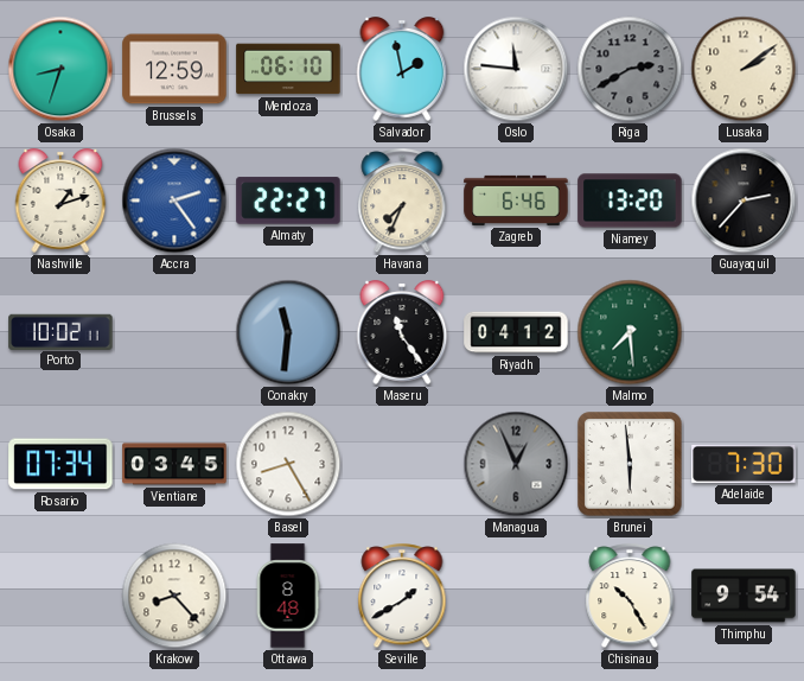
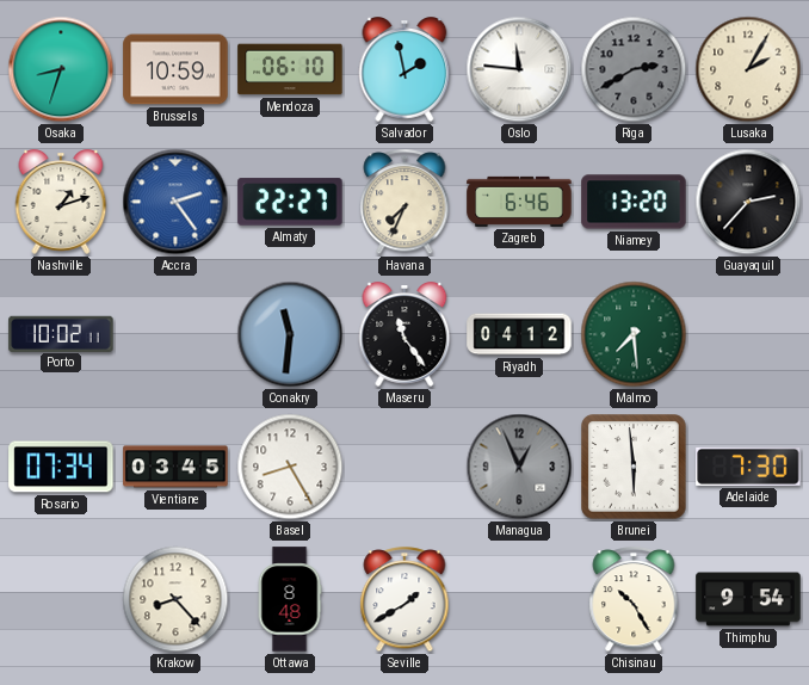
Brussels: 12:59 -> 10:59 (175, 69)
Lusaka: 2:09 -> 2:05 (748, 69)
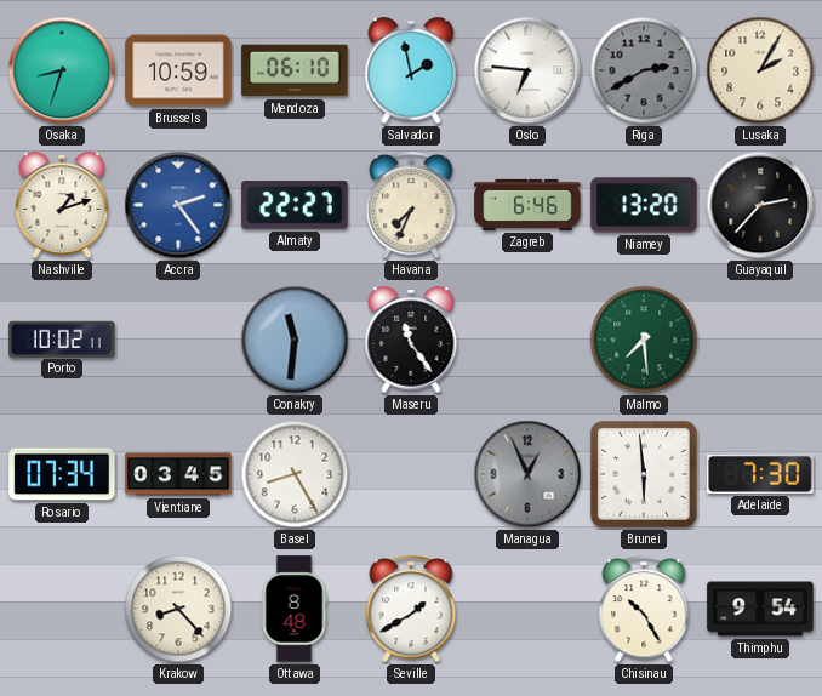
Oslo: 11:46 -> 6:46 (527, 70)
Riyadh: 04:12 -> none (519, 334)
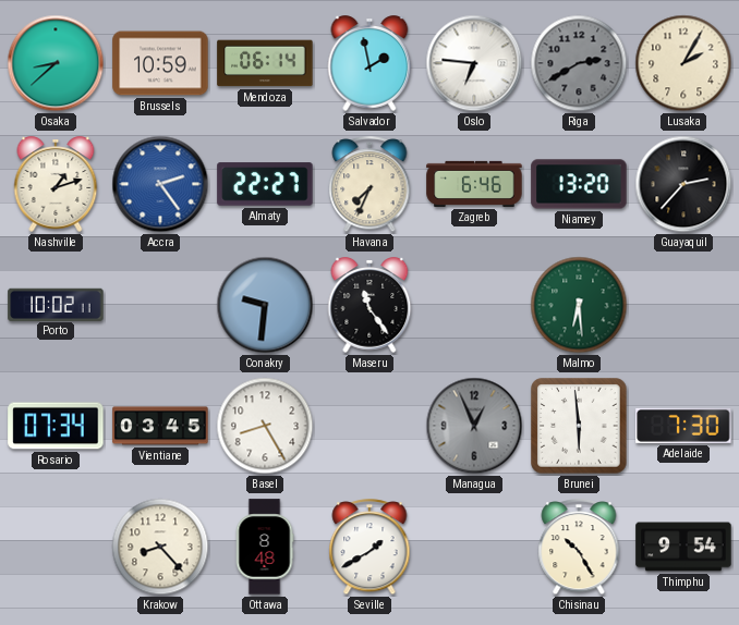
Osaka: 8:33 -> 8:38 (56, 63)
Mendoza: 06:10 -> 06:14 (265, 63)
Conakry: 11:31 -> 9:31 (265, 305)
Malmo: 7:29 -> 6:29 (579, 305)
